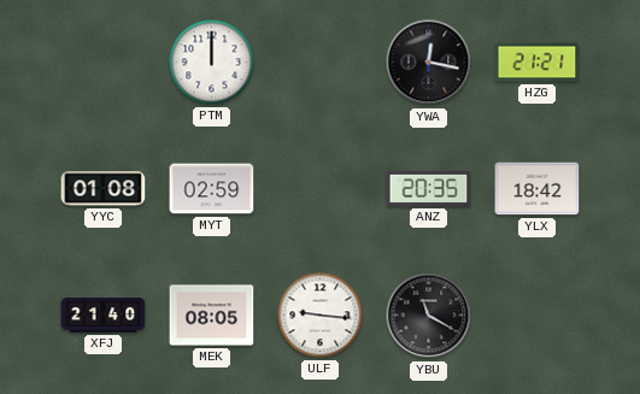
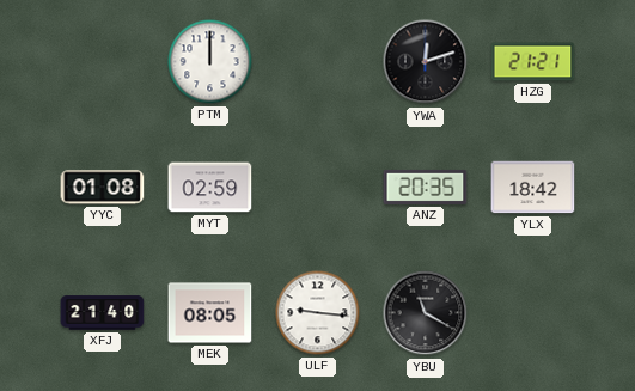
YWA: 12:17 -> 12:12 (426, 62)
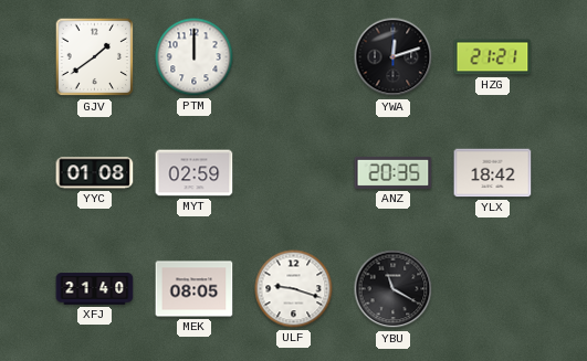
GJV: none -> 1:39 (95, 57)
ULF: 9:16 -> 9:18 (294, 289)
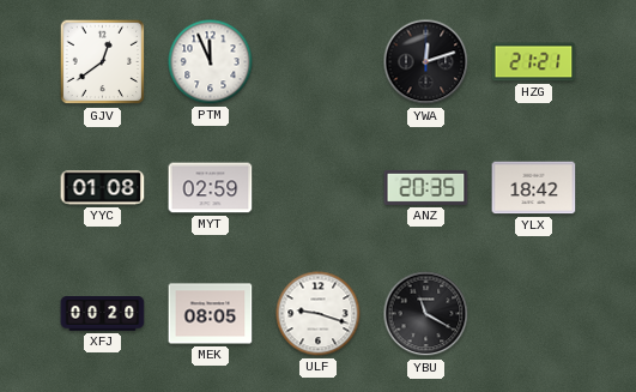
GJV: 1:39 -> 12:39 (103, 62)
PTM: 12:00 -> 11:56 (211, 62)
XFJ: 21:40 -> 00:20 (103, 314)
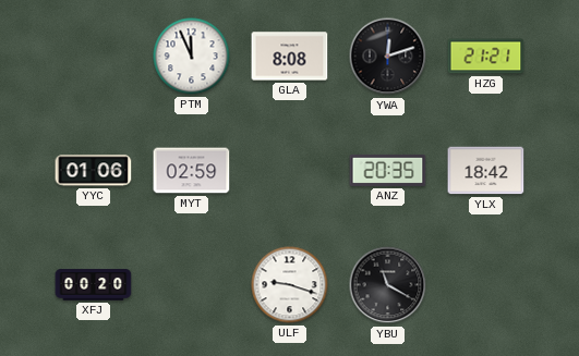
GJV: 12:39 -> none (103, 62)
GLA: none -> 8:08 (290, 57)
YYC: 01:08 -> 01:06 (94, 171)
MEK: 08:05 -> none (211, 314)
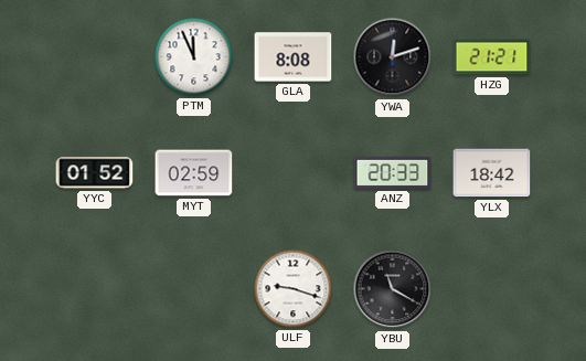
YYC: 01:06 -> 01:52 (95, 173)
ANZ: 20:35 -> 20:33 (393, 172)
XFJ: 00:20 -> none (94, 285)
